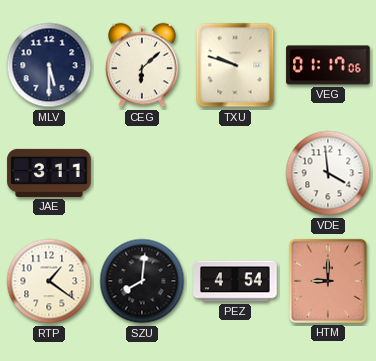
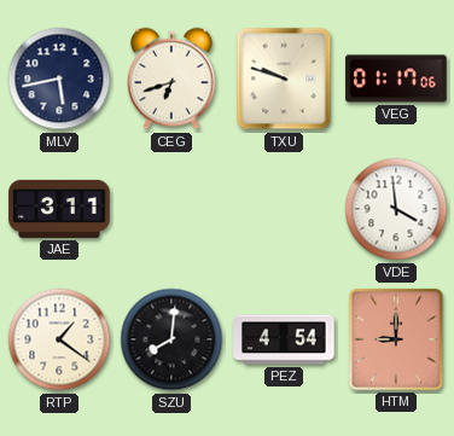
MLV: 5:30 -> 5:43 (59, 79)
CEG: 6:08 -> 6:42 (171, 79)
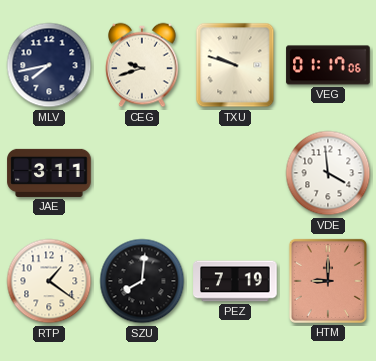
MLV: 5:43 -> 7:43 (49, 65)
CEG: 6:42 -> 9:42 (142, 65)
PEZ: 4:54 -> 7:19 (235, 281)
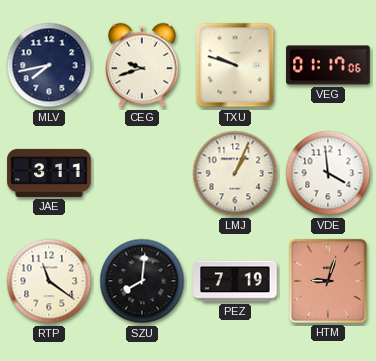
LMJ: none -> 1:04 (235, 173)
RTP: 1:21 -> 11:21 (49, 281)
HTM: 9:00 -> 9:03 (328, 281)
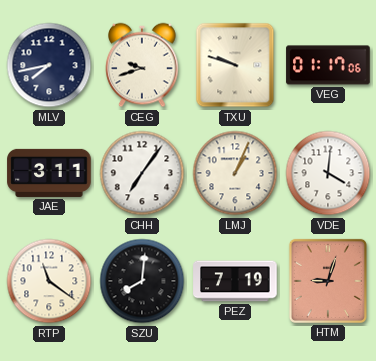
CHH: none -> 7:06 (142, 173)
VDE: 3:59 -> 4:01 (328, 173)
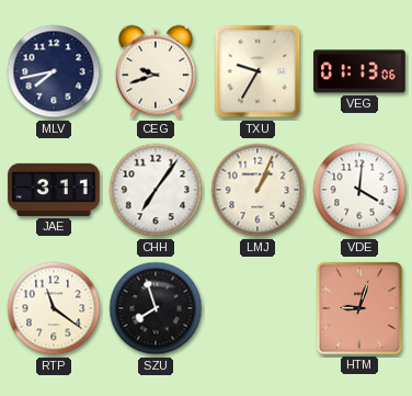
TXU: 9:48 -> 9:35 (257, 71)
VEG: 01:17 -> 01:13 (359, 71)
SZU: 8:01 -> 7:57 (156, 308)
PEZ: 7:19 -> none (235, 281)
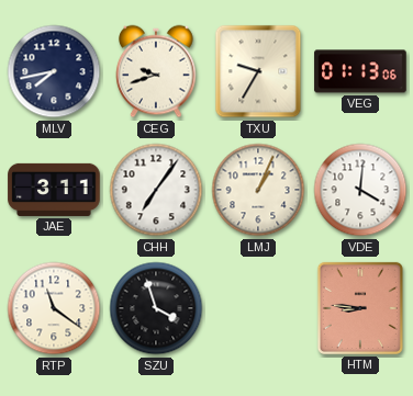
SZU: 7:57 -> 3:57 (156, 308)
HTM: 9:03 -> 8:46 (360, 308)
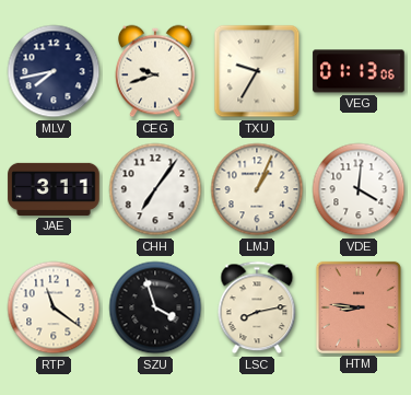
LSC: none -> 8:13 (257, 307)
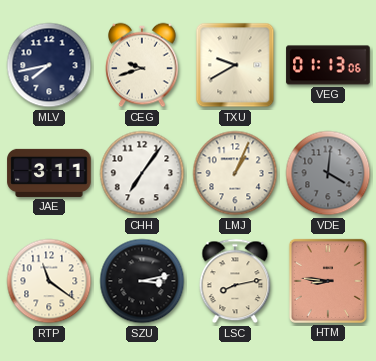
TXU: 9:35 -> 9:40 (235, 65)
VDE dial: white -> grey (328, 173)
SZU: 3:57 -> 3:13 (142, 281)
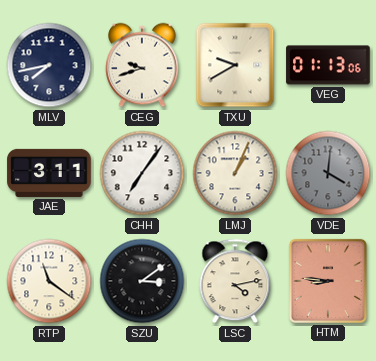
SZU: 3:13 -> 3:09 (142, 281)
LSC: 8:13 -> 4:13 (235, 281)
